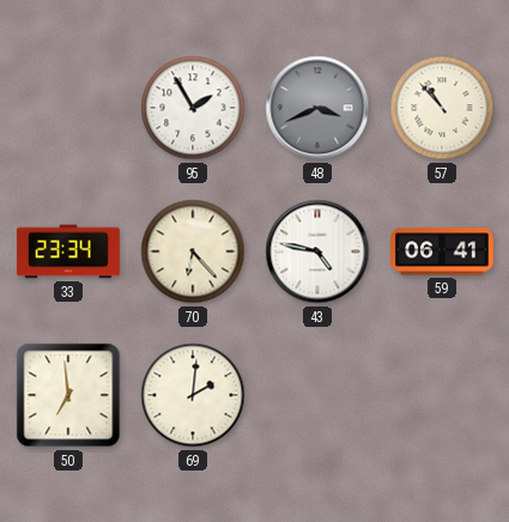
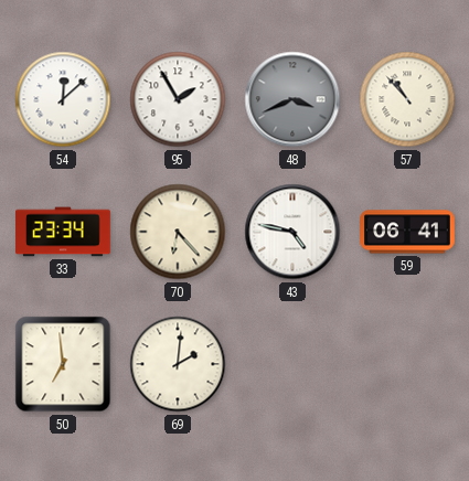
54: none -> 12:08 (63, 99)
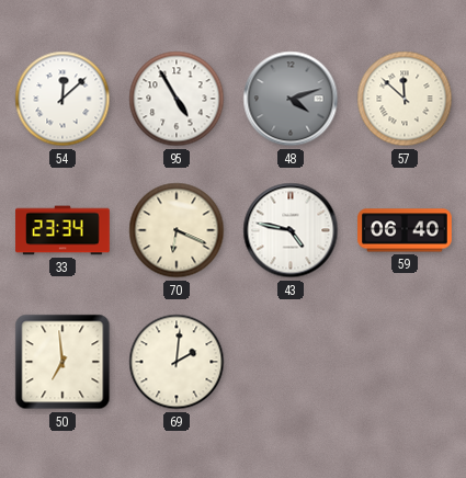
95: 1:55 -> 4:55 (177, 99)
48: 3:41 -> 4:12 (291, 99)
57: 10:53 -> 11:52 (405, 99)
70: 6:23 -> 6:19 (177, 230)
59: 06:41 -> 06:40 (405, 230)
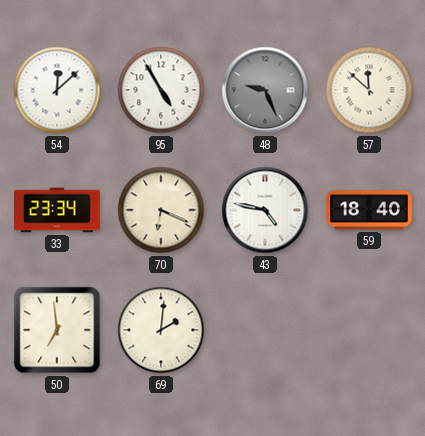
48: 4:12 -> 9:26 (265, 90)
59: 06:40 -> 18:40 (369, 210)
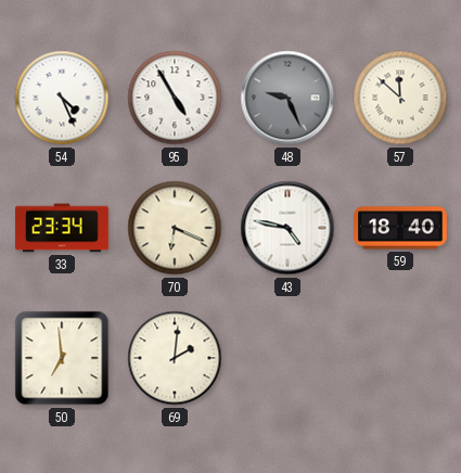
54: 12:08 -> 4:26 (62, 98)
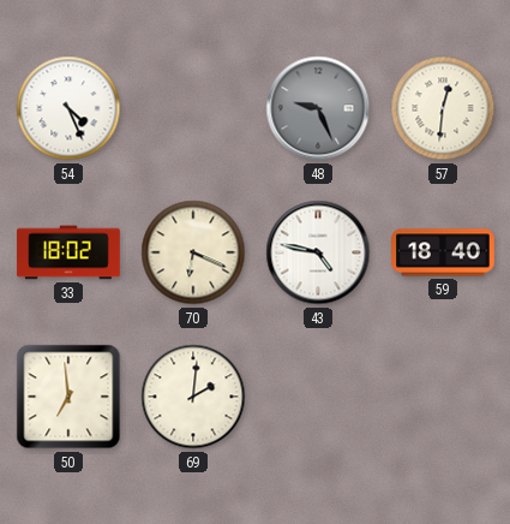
95: 4:55 -> none (175, 98)
57: 11:52 -> 12:31 (443, 108)
33: 23:34 -> 18:02 (68, 252)
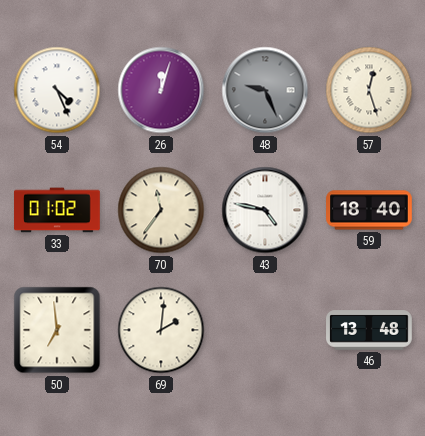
26: none -> 12:03 (161, 90)
57: 12:31 -> 12:27 (369, 90)
33: 18:02 -> 01:02 (57, 210)
70: 6:19 -> 11:36 (161, 210)
46: none -> 13:48 (369, 330)
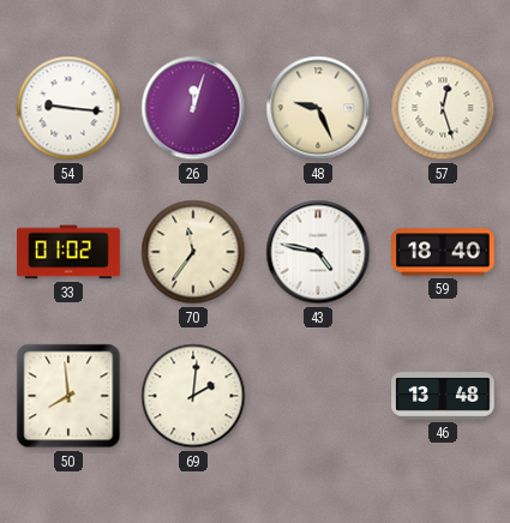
54: 4:26 -> 9:16 (68, 108)
48 dial: grey -> cream (318, 108)
50: 6:59 -> 7:59 (68, 396)
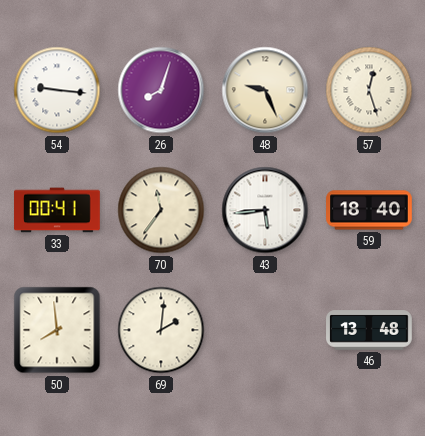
26: 12:03 -> 8:03 (161, 90)
33: 01:02 -> 00:41 (57, 210)
43: 4:47 -> 5:44 (265, 210)
